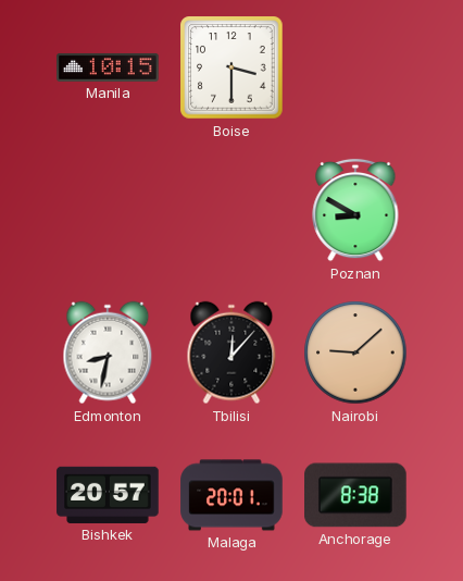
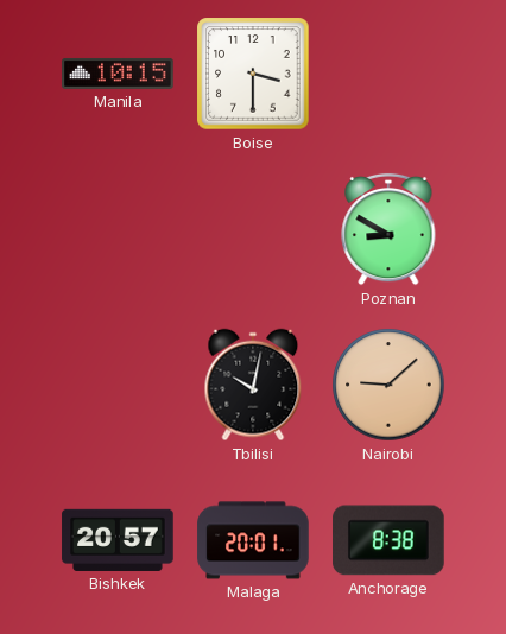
Edmonton: 8:32 -> none (108, 353)
Tbilisi: 12:07 -> 10:02 (253, 385)
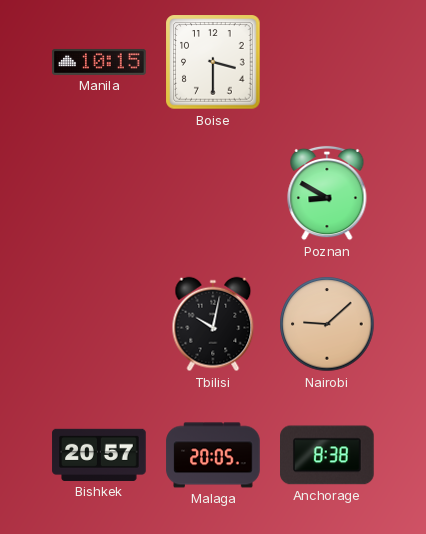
Malaga: 20:01 -> 20:05 (213, 455)
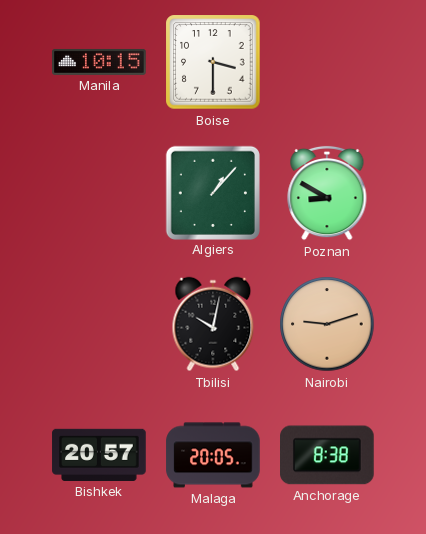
Algiers: none -> 1:07 (212, 192)
Nairobi: 9:08 -> 9:12 (327, 324)
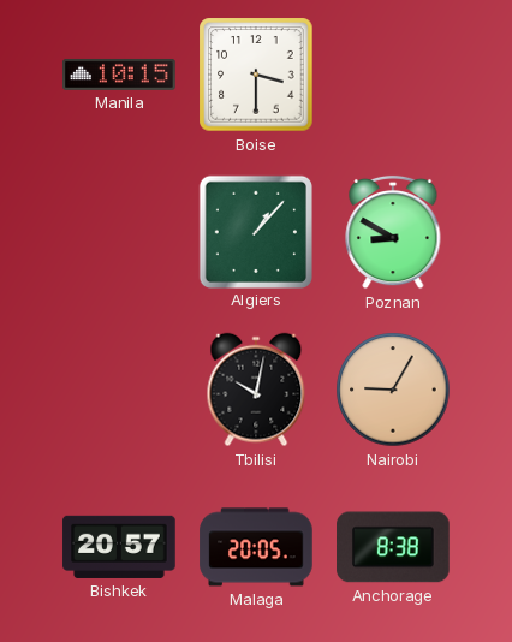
Nairobi: 9:12 -> 9:05 (393, 390)
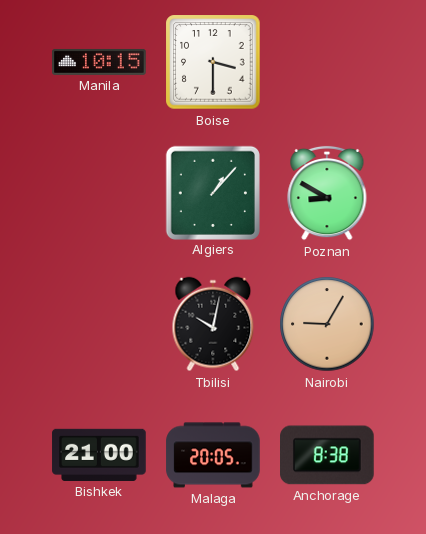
Bishkek: 20:57 -> 21:00 (99, 455)
